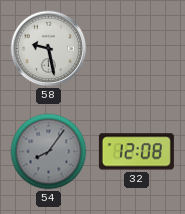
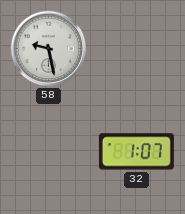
54: 8:06 -> none (49, 152)
32: 12:08 -> 1:07 (136, 152)
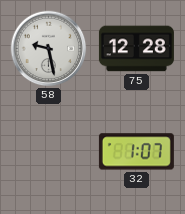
75: none -> 12:28 (136, 49)
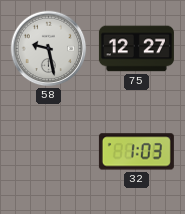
75: 12:28 -> 12:27 (136, 49)
32: 1:07 -> 1:03 (136, 152)
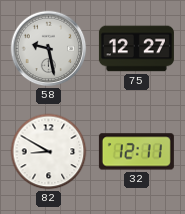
82: none -> 8:50 (49, 152)
32: 1:03 -> 12:11 (136, 152)
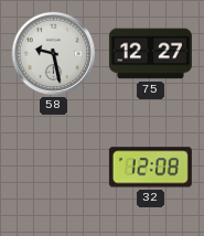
82: 8:50 -> none (49, 152)
32: 12:11 -> 12:08 (150, 168)
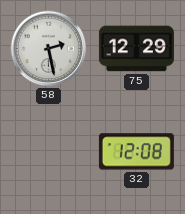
58: 9:28 -> 2:28 (49, 49)
75: 12:27 -> 12:29 (136, 49)
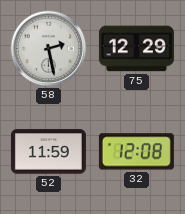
52: none -> 11:59 (48, 152)
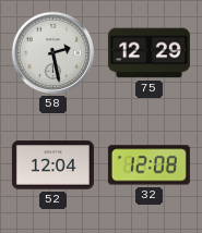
52: 11:59 -> 12:04 (52, 165)
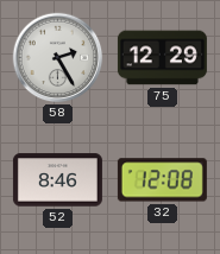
58: 2:28 -> 2:25 (58, 58)
52: 12:04 -> 8:46 (57, 180)
